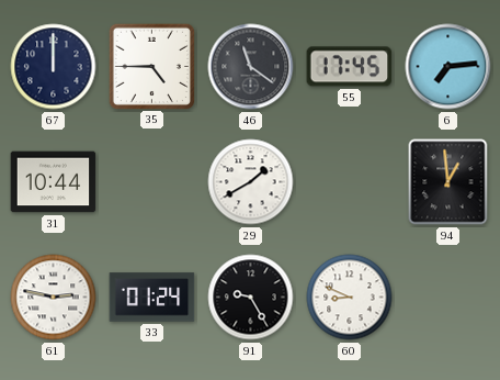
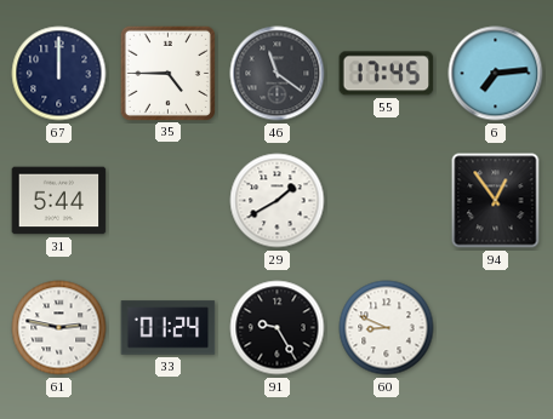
31: 10:44 -> 5:44 (59, 201)
94: 12:59 -> 12:54 (496, 201)
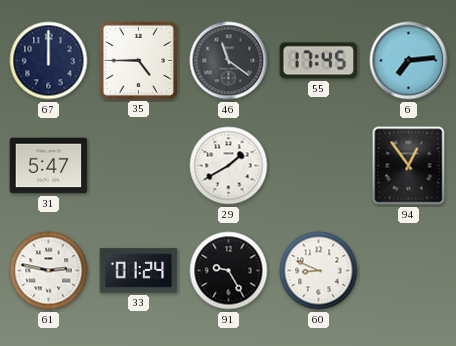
31: 5:44 -> 5:47 (49, 166)
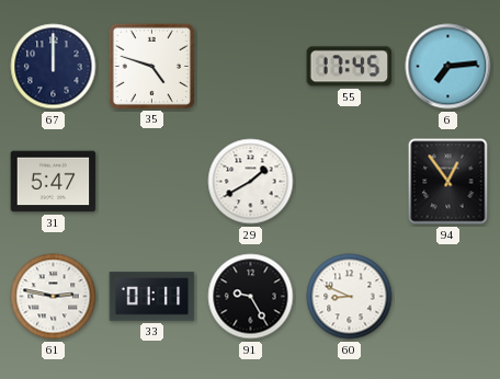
35: 4:45 -> 4:48 (151, 66)
46: 11:21 -> none (229, 61)
33: 01:24 -> 01:11 (152, 297)
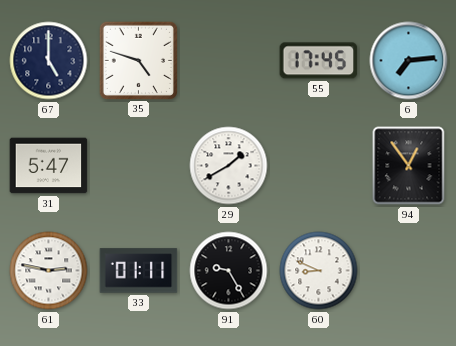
67: 12:00 -> 5:00 (49, 61)
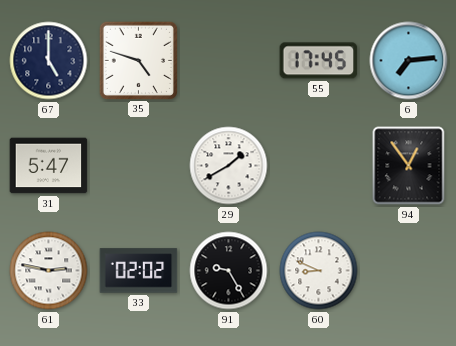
33: 01:11 -> 02:02 (139, 271)
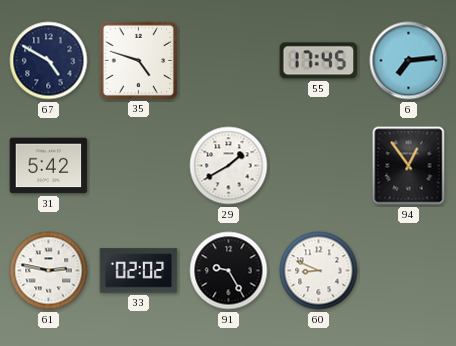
67: 5:00 -> 4:50 (49, 61)
31: 5:47 -> 5:42 (49, 166)
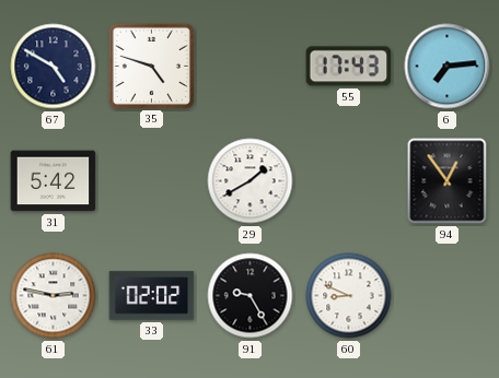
55: 17:45 -> 17:43 (349, 67)
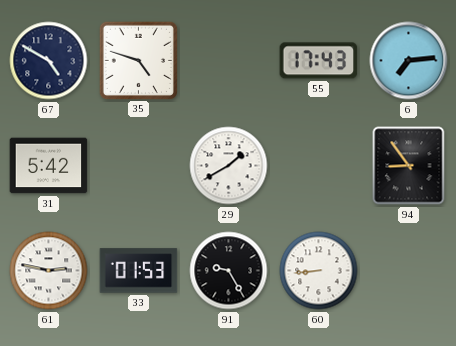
94: 12:54 -> 8:54 (409, 166)
33: 02:02 -> 01:53 (139, 271)
60: 8:49 -> 8:44 (319, 271)
